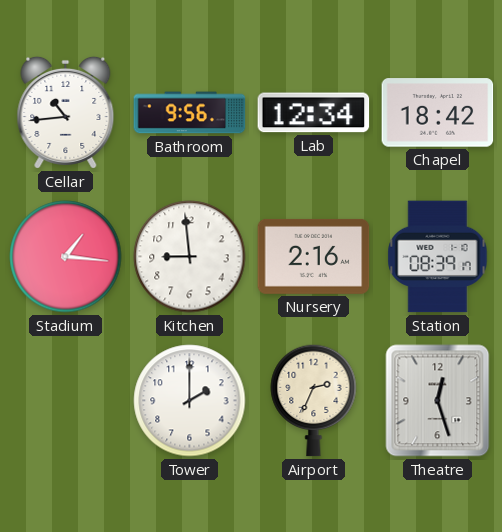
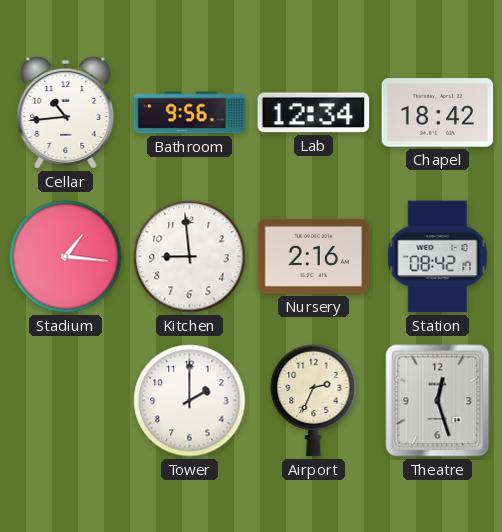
Station: 08:39 -> 08:42 (438, 257)
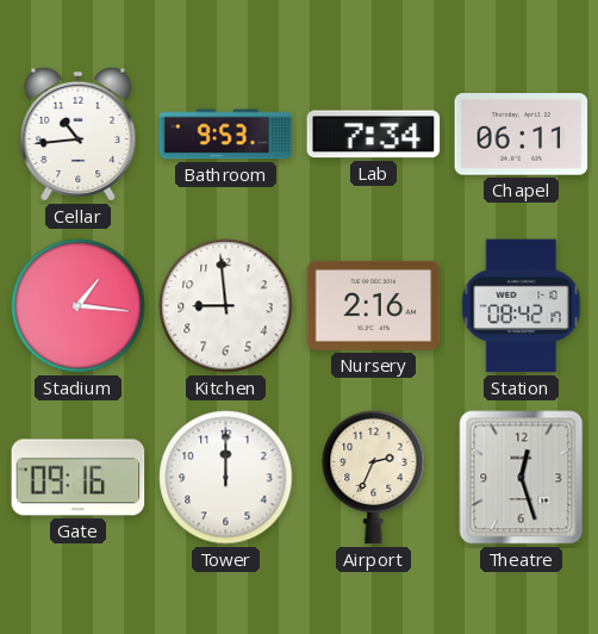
Bathroom: 9:56 -> 9:53 (226, 135)
Lab: 12:34 -> 7:34 (374, 135)
Chapel: 18:42 -> 06:11 (522, 135)
Gate: none -> 09:16 (79, 478)
Tower: 2:00 -> 12:00 (226, 478)
